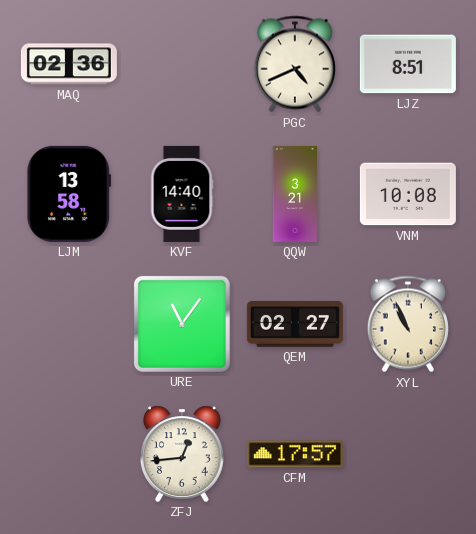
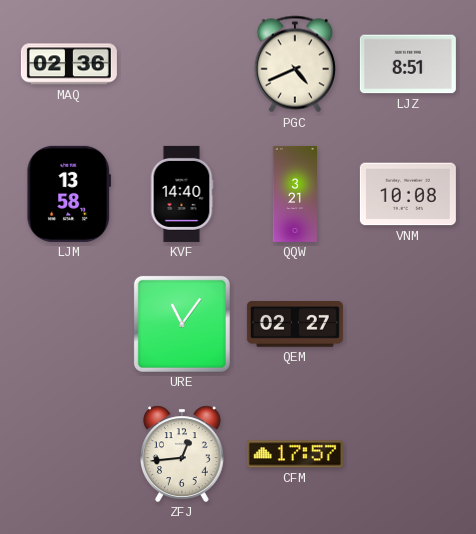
XYL: 10:56 -> none (408, 324)
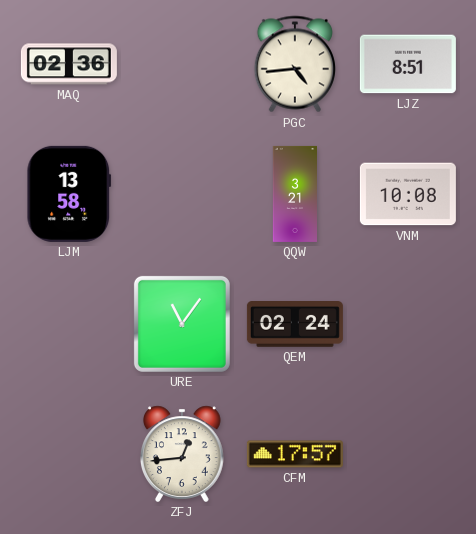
PGC: 4:41 -> 4:44 (295, 64)
KVF: 14:40 -> none (182, 194)
QEM: 02:27 -> 02:24 (295, 325)
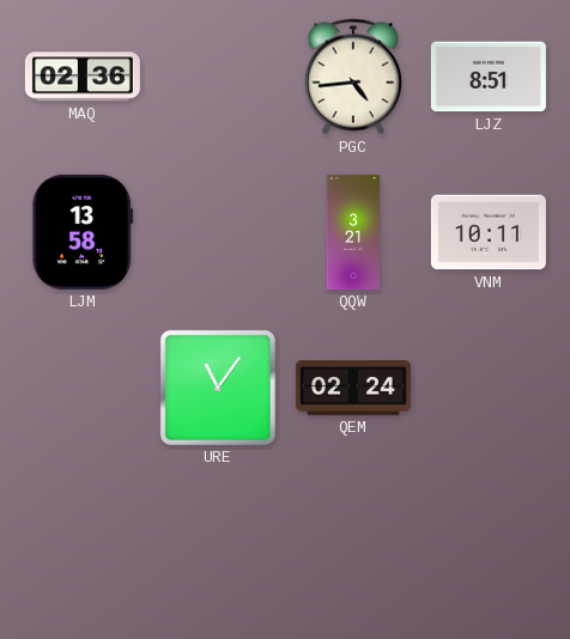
VNM: 10:08 -> 10:11 (489, 232)
ZFJ: 12:44 -> none (182, 454)
CFM: 17:57 -> none (295, 454)
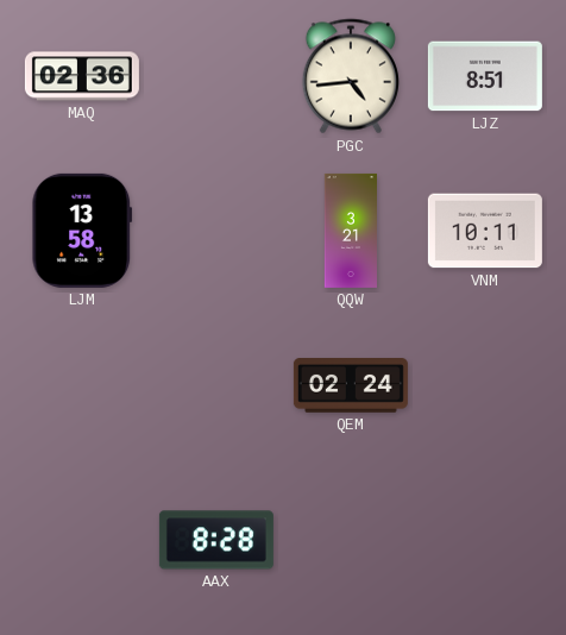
URE: 11:06 -> none (218, 388)
AAX: none -> 8:28 (216, 540)
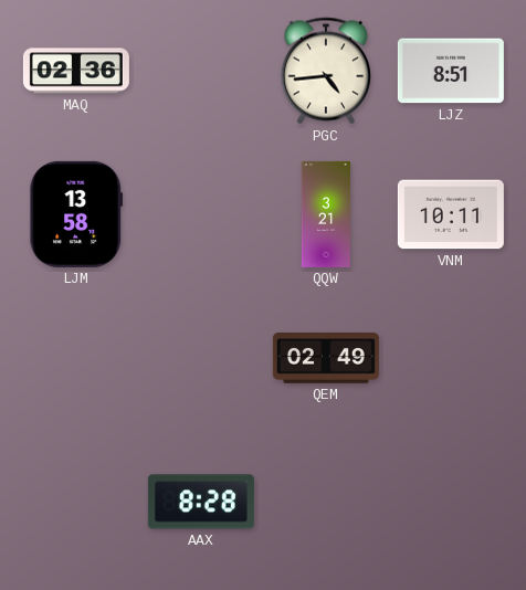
QEM: 02:24 -> 02:49 (326, 359)
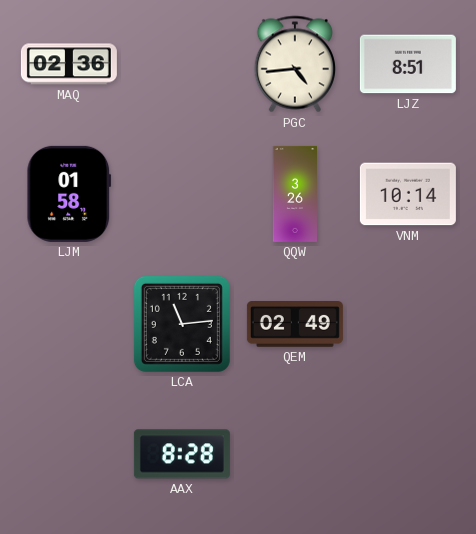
LJM: 13:58 -> 01:58 (69, 194)
QQW: 3:21 -> 3:26 (294, 194)
VNM: 10:11 -> 10:14 (408, 194)
LCA: none -> 11:14 (182, 324)
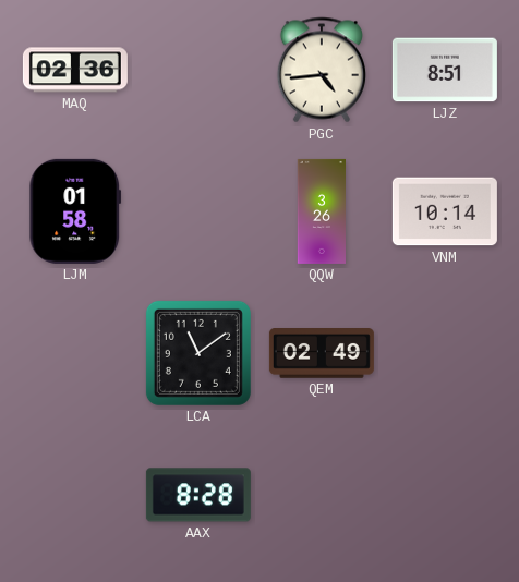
LCA: 11:14 -> 11:09 (198, 353)
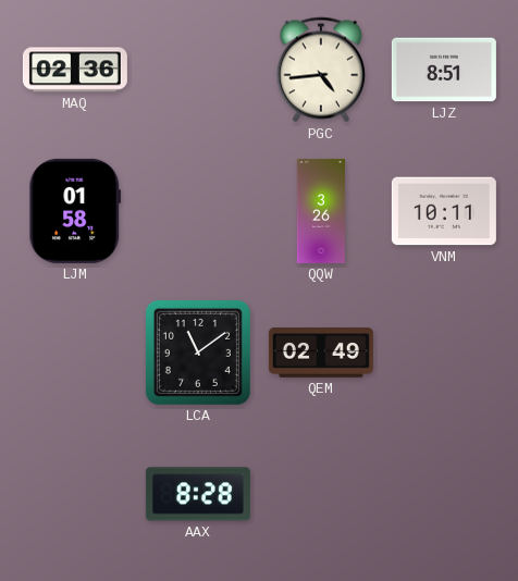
VNM: 10:14 -> 10:11 (444, 211)
